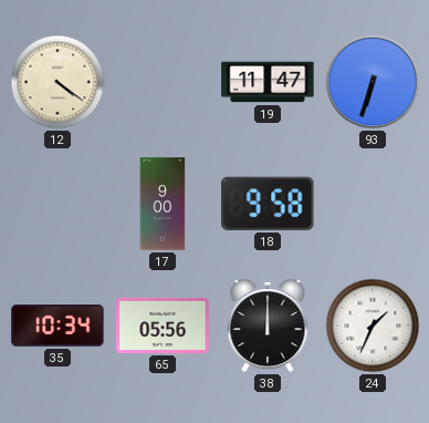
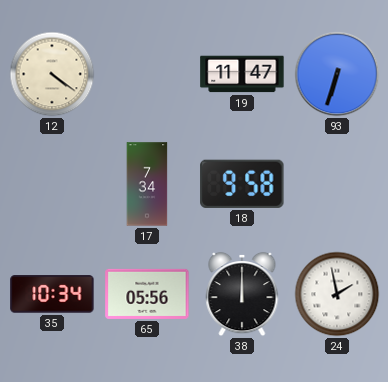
17: 9:00 -> 7:34 (147, 184)
24: 1:34 -> 1:58 (337, 294)
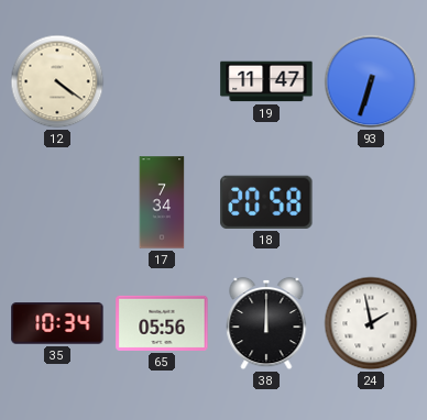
18: 9:58 -> 20:58 (266, 202)
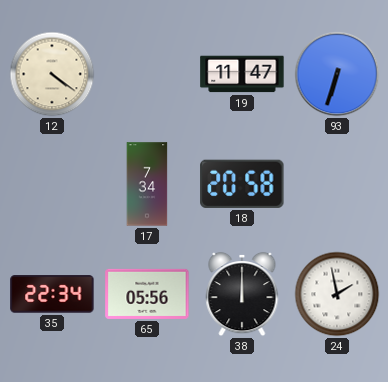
35: 10:34 -> 22:34 (52, 294)
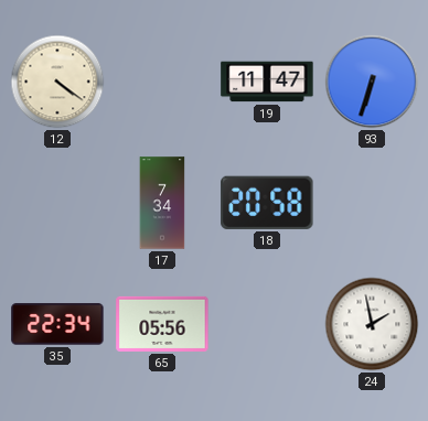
38: 12:00 -> none (242, 294)
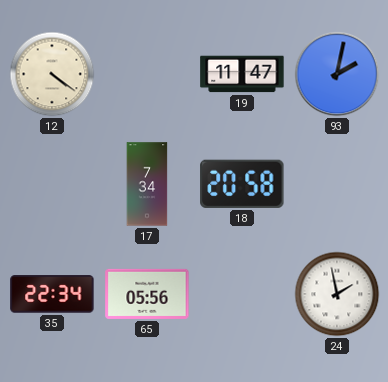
93: 6:33 -> 2:02 (337, 74)
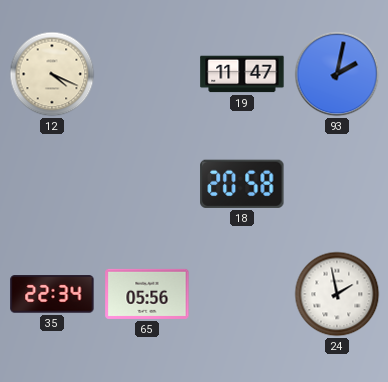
12: 4:21 -> 4:19 (52, 74)
17: 7:34 -> none (147, 184)
